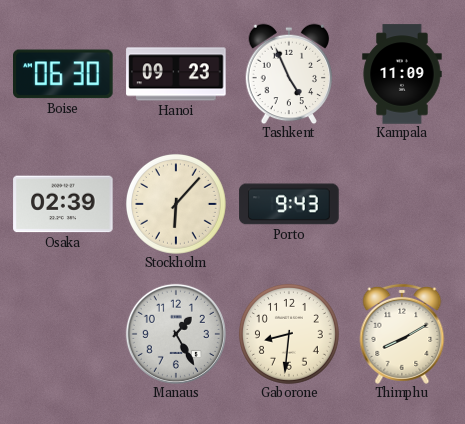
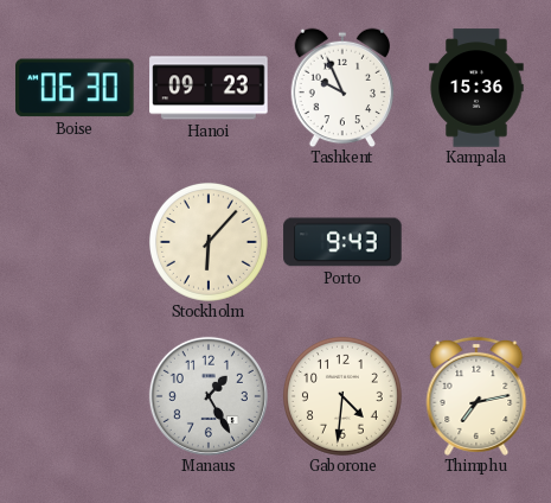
Tashkent: 4:56 -> 9:56 (342, 88)
Kampala: 11:09 -> 15:36 (476, 88)
Osaka: 02:39 -> none (63, 204)
Gaborone: 8:31 -> 4:31 (342, 396)
Thimphu: 8:10 -> 7:13 (476, 396)
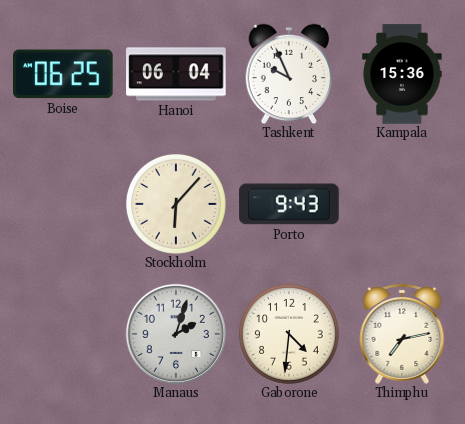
Boise: 06:30 -> 06:25 (64, 74)
Hanoi: 09:23 -> 06:04 (176, 74)
Manaus: 1:25 -> 2:03 (176, 334)
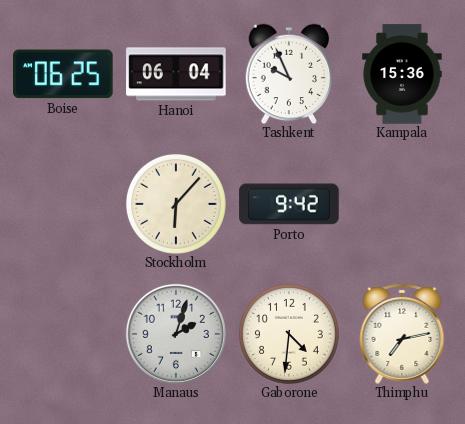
Porto: 9:43 -> 9:42 (289, 204)
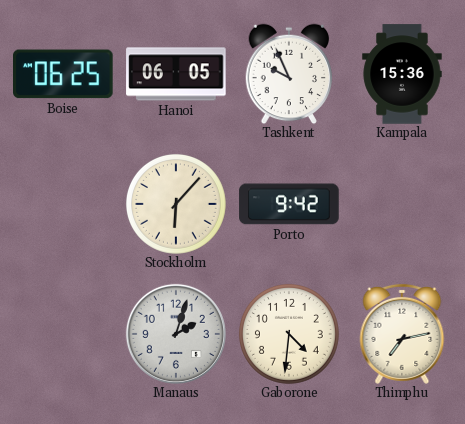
Hanoi: 06:04 -> 06:05 (176, 74)
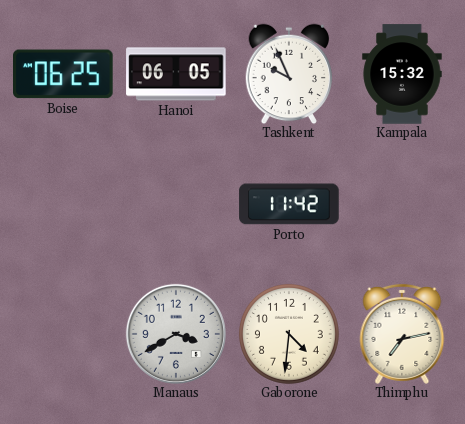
Kampala: 15:36 -> 15:32 (402, 74)
Stockholm: 6:07 -> none (176, 204)
Porto: 9:42 -> 11:42 (289, 204)
Manaus: 2:03 -> 3:40 (176, 334)
